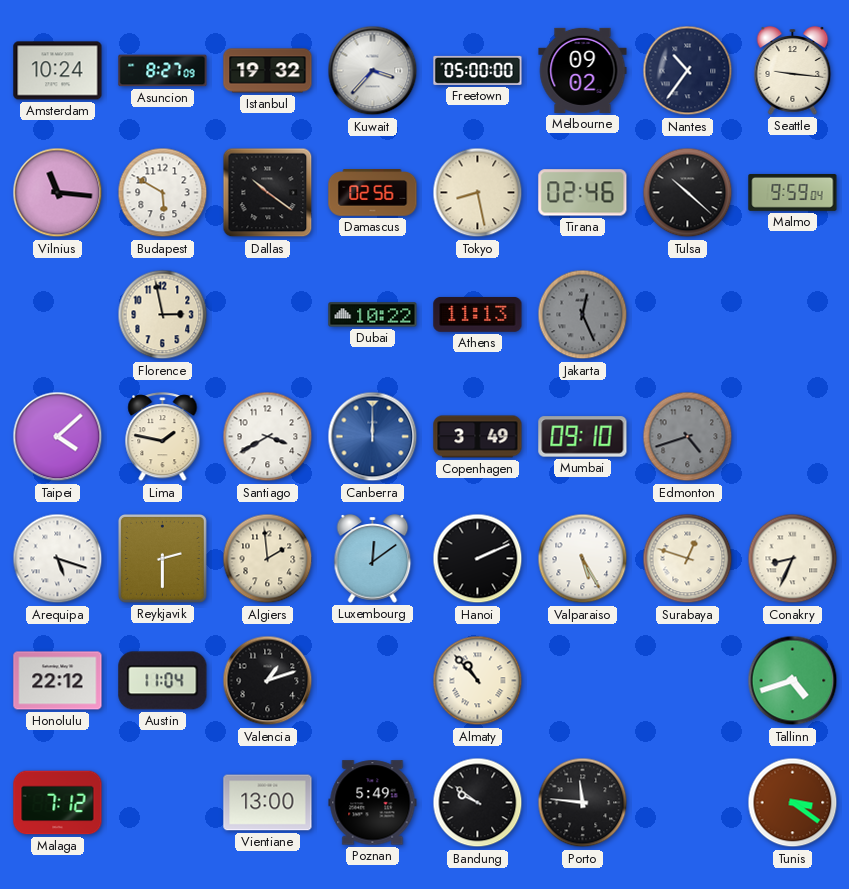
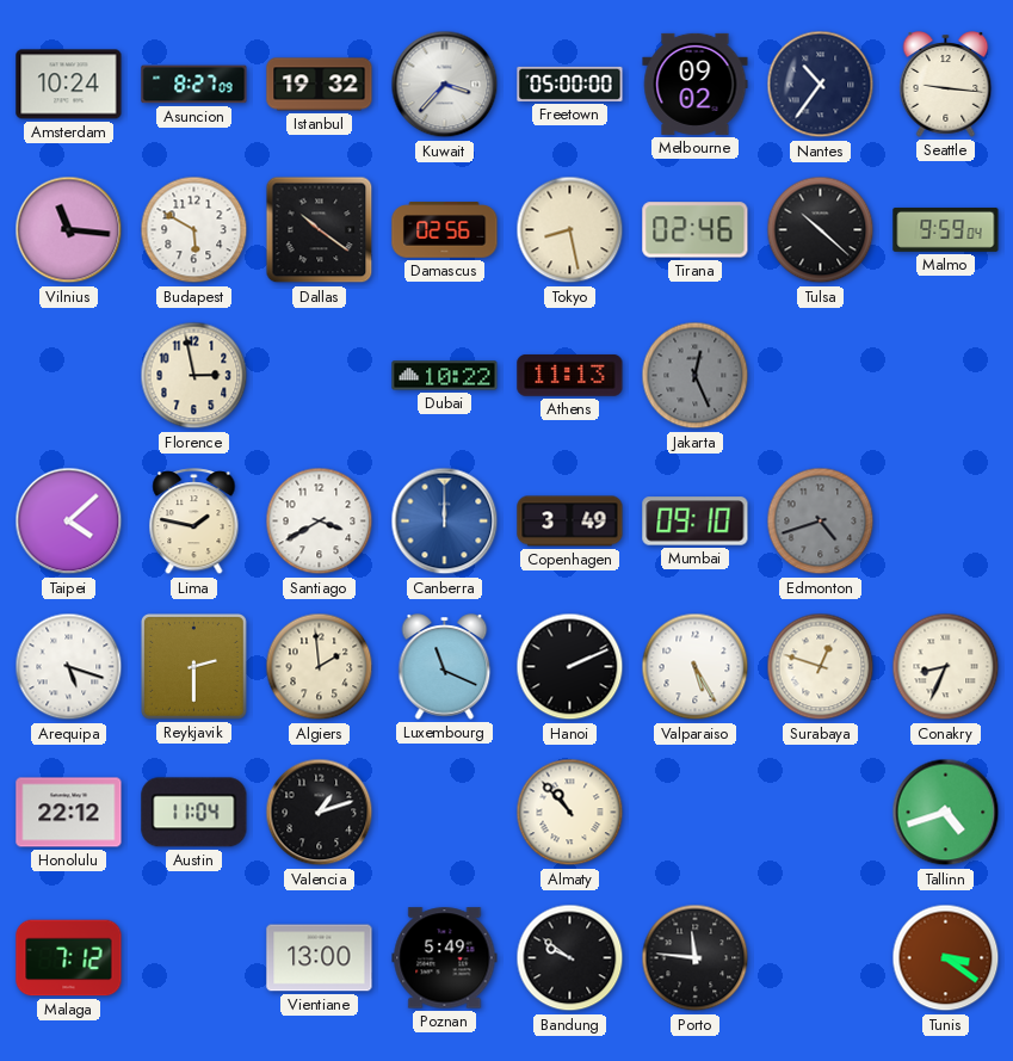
Luxembourg: 12:09 -> 11:19 (445, 667)
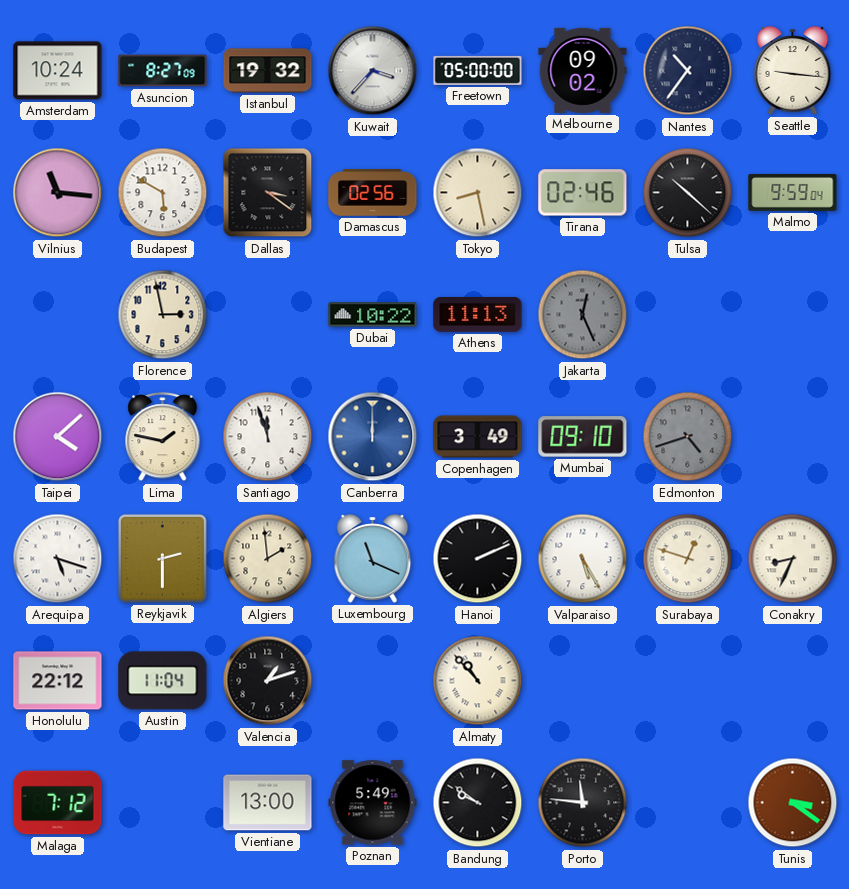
Dallas: 10:21 -> 3:21 (268, 193)
Santiago: 3:40 -> 11:57 (268, 437)
Tallinn: 4:42 -> none (946, 813)
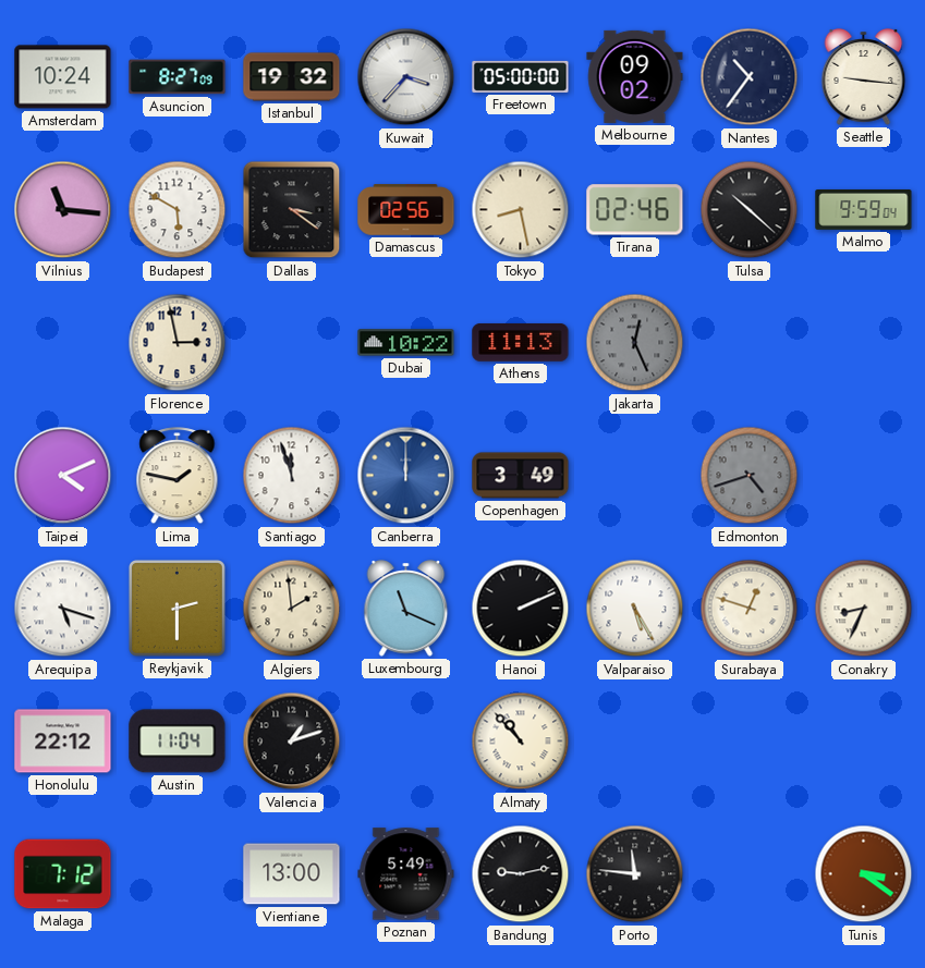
Taipei: 4:08 -> 4:11 (63, 476)
Mumbai: 09:10 -> none (583, 437)
Bandung: 9:51 -> 9:13 (521, 874)
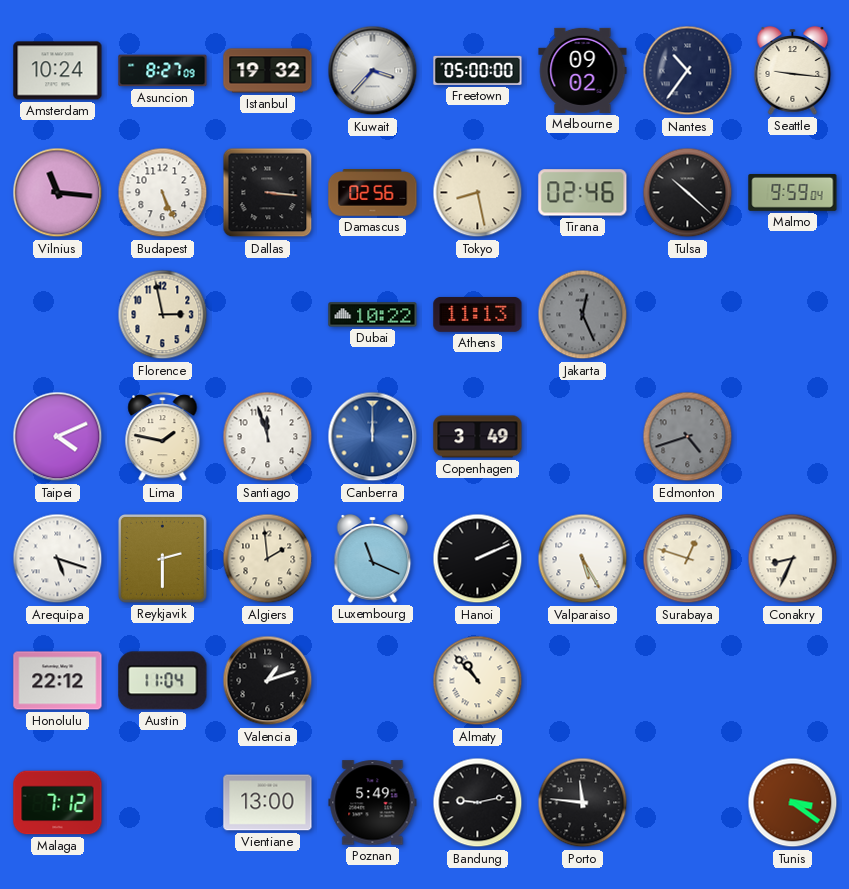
Budapest: 5:50 -> 5:26 (163, 193)
Dallas: 3:21 -> 3:16 (268, 193)
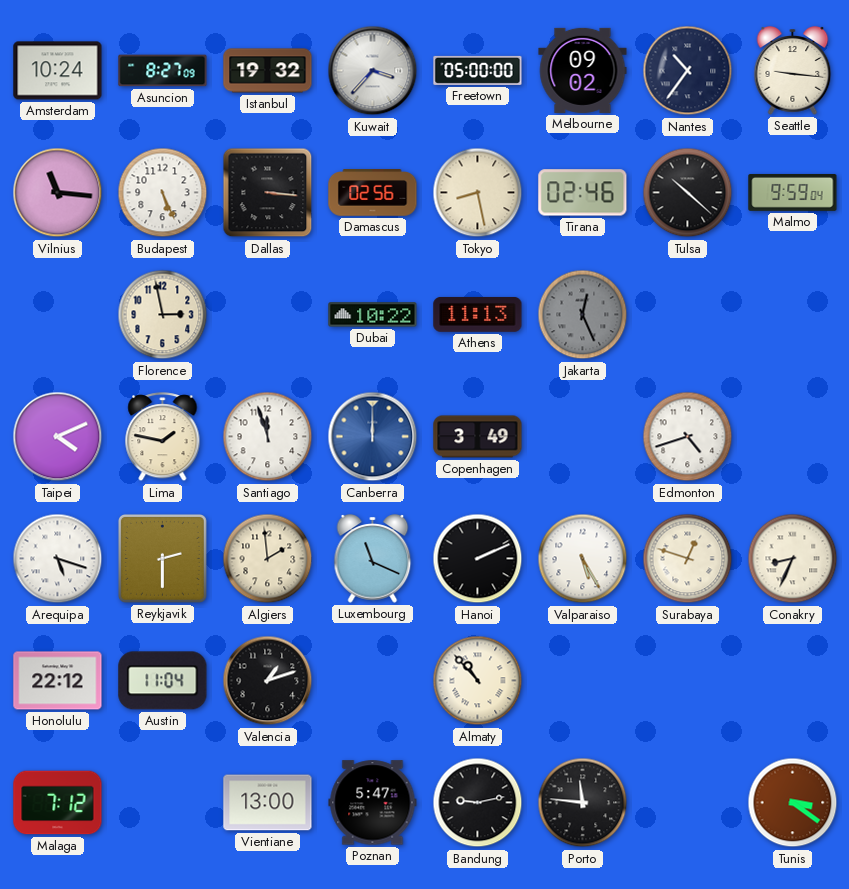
Edmonton dial: grey -> white (688, 437)
Poznan: 5:49 -> 5:47 (373, 803)
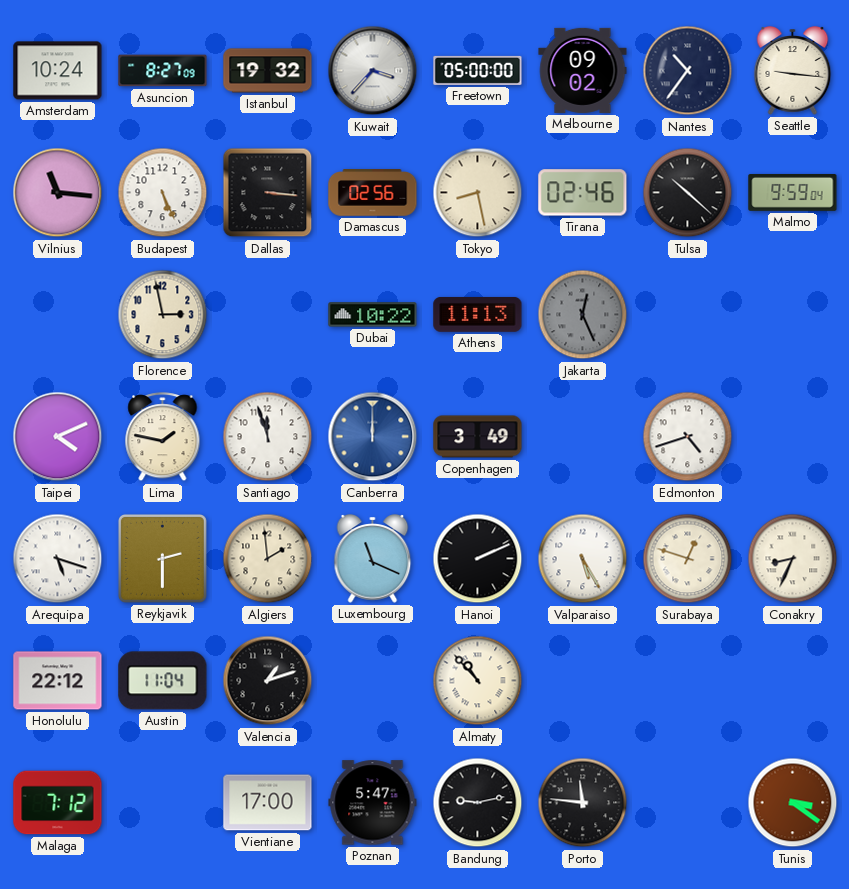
Vientiane: 13:00 -> 17:00 (268, 803)
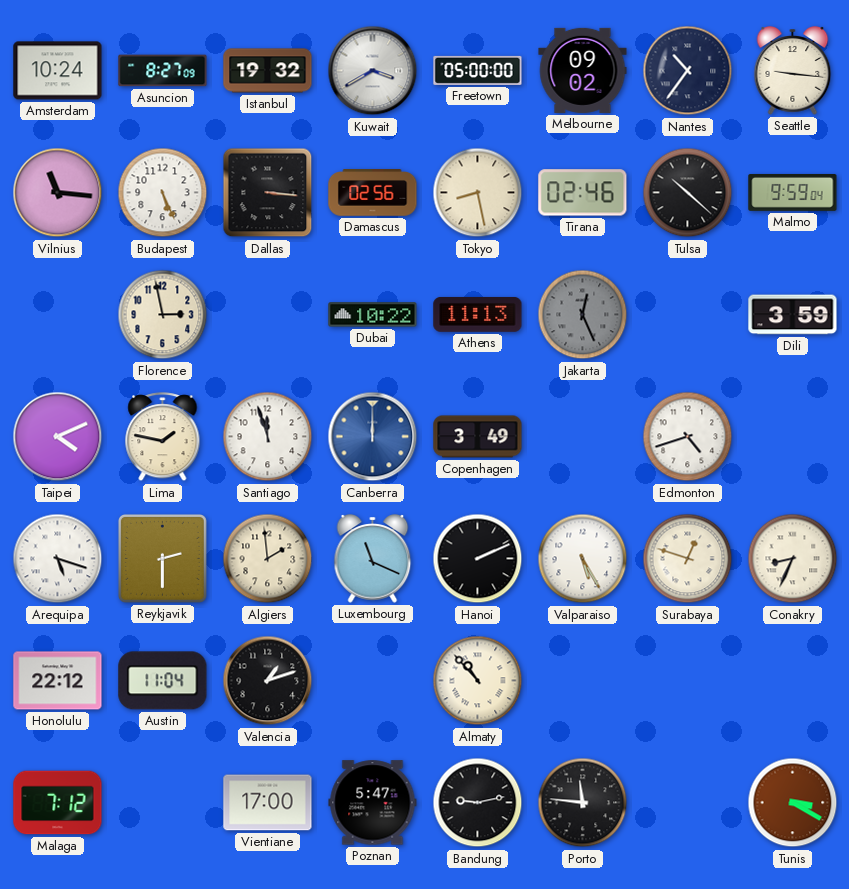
Kuwait: 3:37 -> 3:40 (373, 71)
Dili: none -> 3:59 (793, 315)
Tunis: 3:21 -> 3:20 (793, 803)
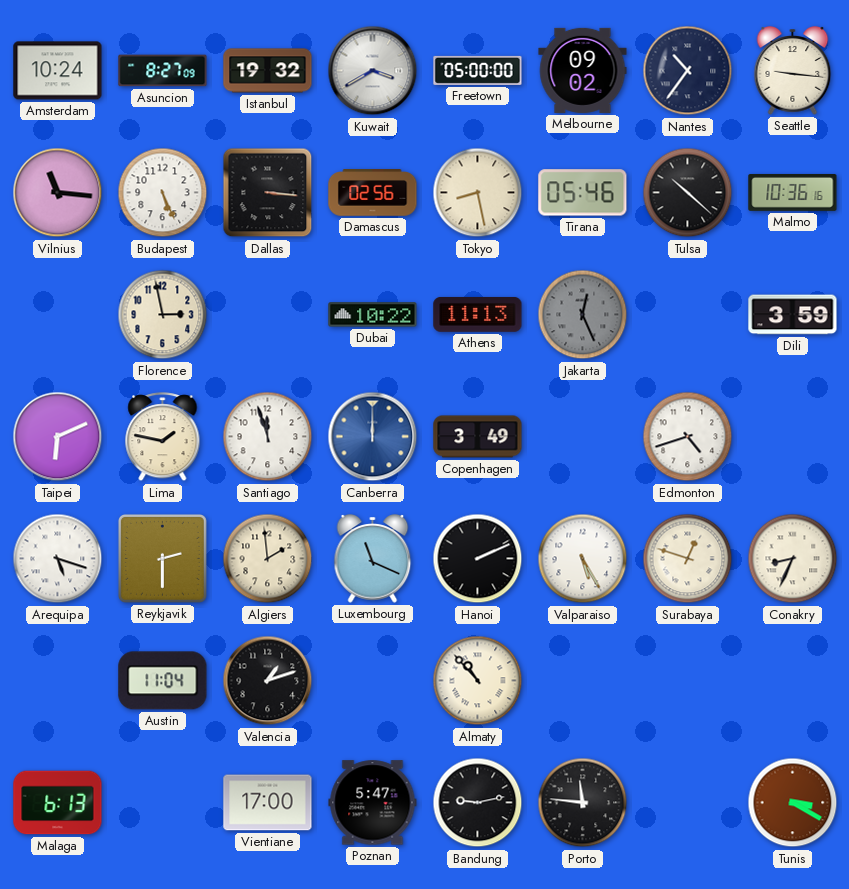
Tirana: 02:46 -> 05:46 (583, 193)
Malmo: 9:59 -> 10:36 (793, 192)
Taipei: 4:11 -> 6:11 (58, 437)
Honolulu: 22:12 -> none (58, 681)
Malaga: 7:12 -> 6:13 (58, 803)
